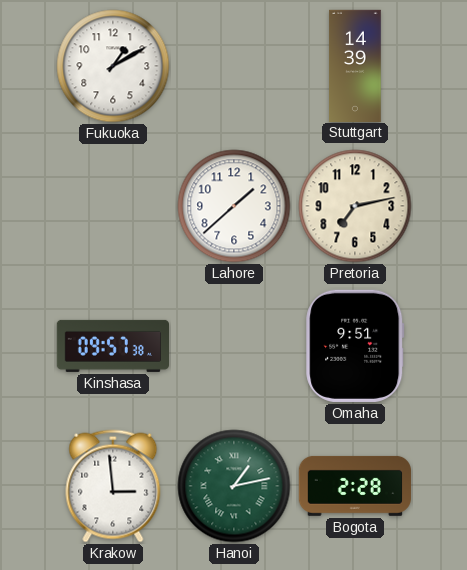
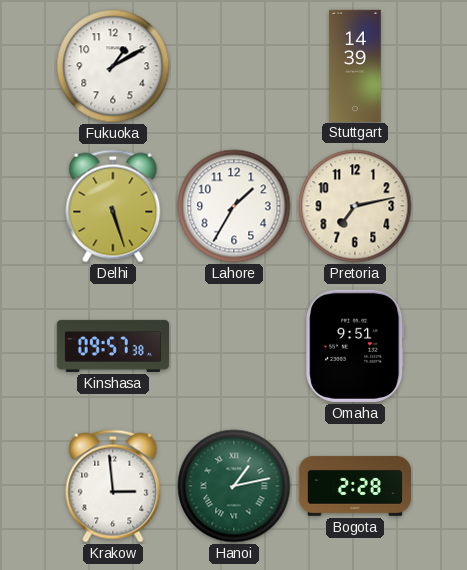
Delhi: none -> 5:27 (113, 206)
Lahore: 1:38 -> 1:35 (234, 206)
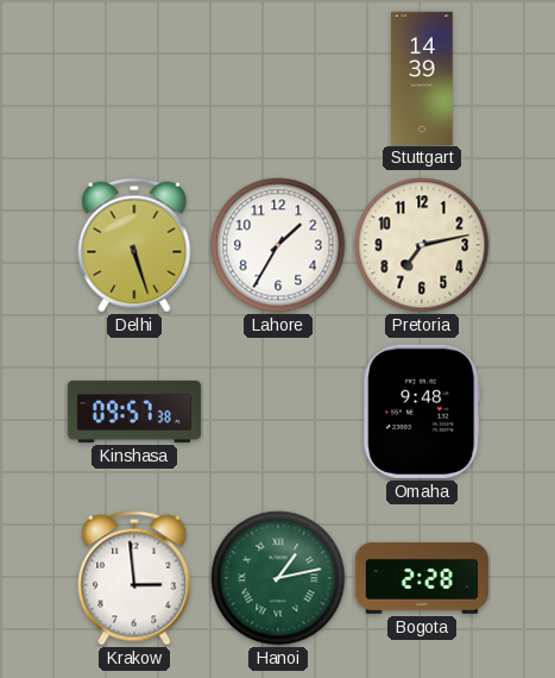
Fukuoka: 1:10 -> none (113, 66)
Omaha: 9:51 -> 9:48 (422, 412)
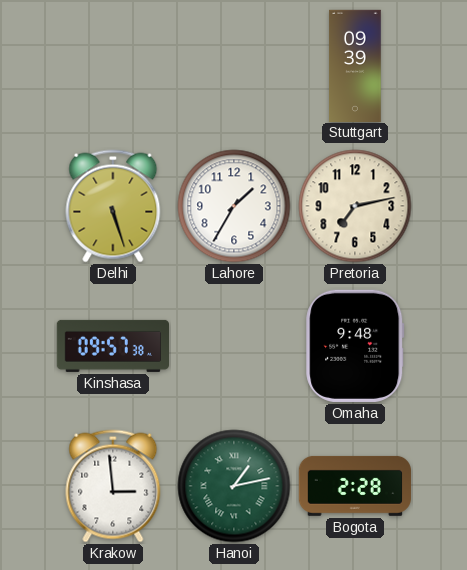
Stuttgart: 14:39 -> 09:39 (355, 65)
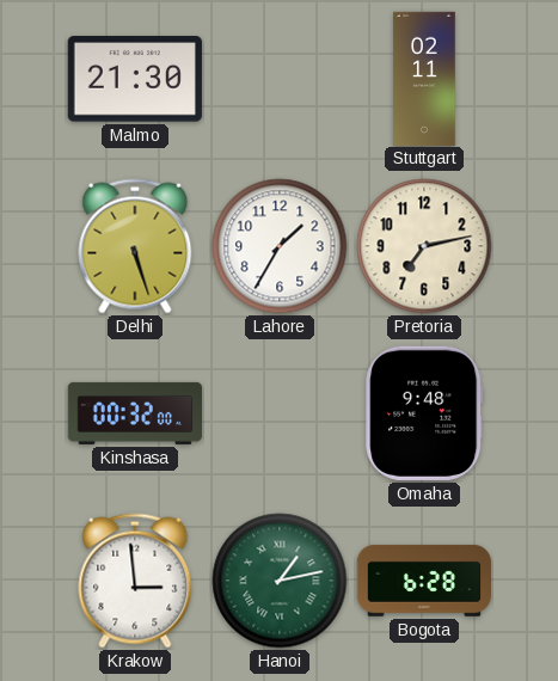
Malmo: none -> 21:30 (135, 79)
Stuttgart: 09:39 -> 02:11 (424, 78)
Kinshasa: 09:57 -> 00:32 (134, 413)
Bogota: 2:28 -> 6:28 (424, 581)
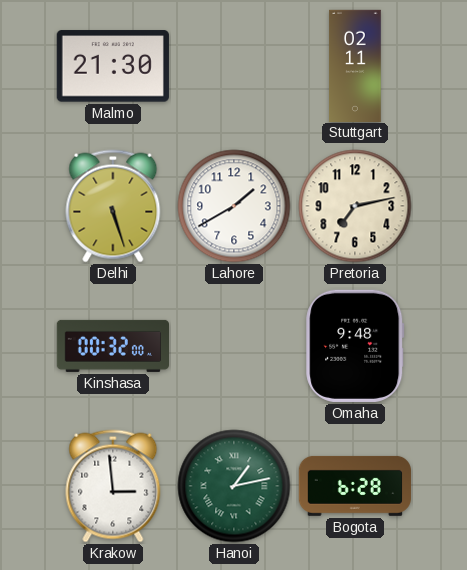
Lahore: 1:35 -> 1:40 (234, 206)
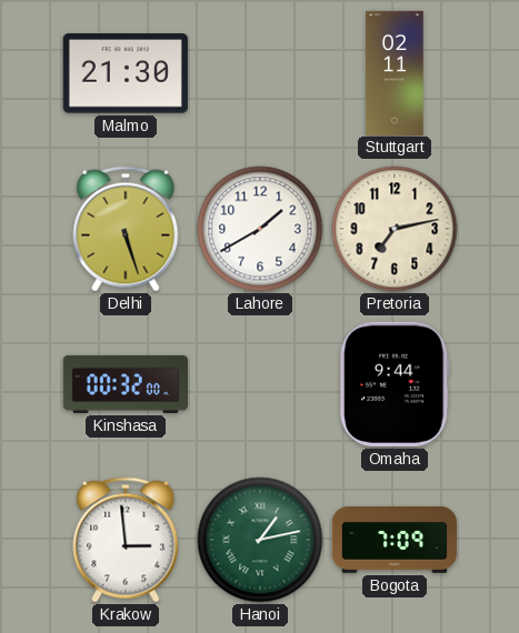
Omaha: 9:48 -> 9:44 (395, 384)
Bogota: 6:28 -> 7:09 (395, 540)
